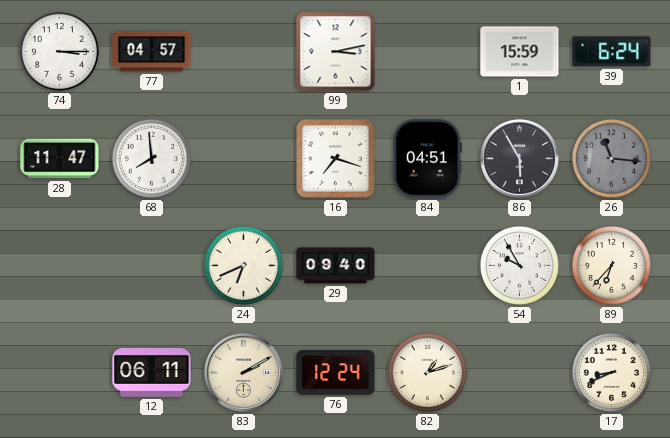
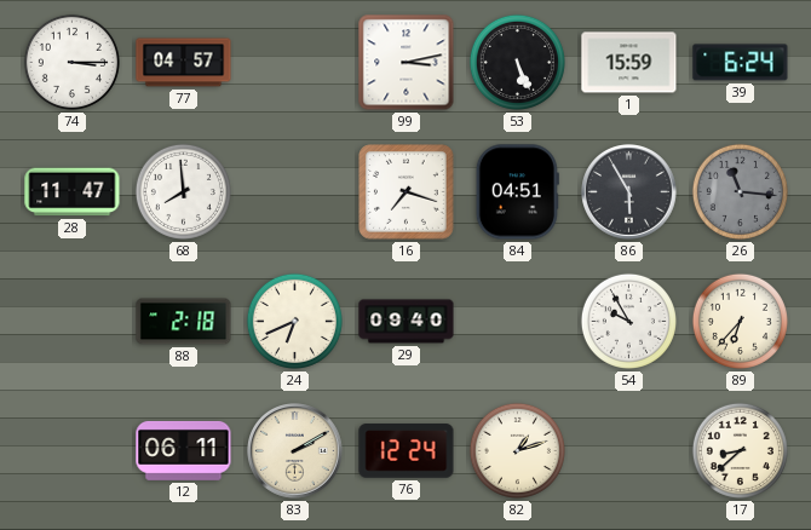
53: none -> 5:26 (517, 62)
88: none -> 2:18 (184, 322)
17: 8:41 -> 8:38 (740, 450)
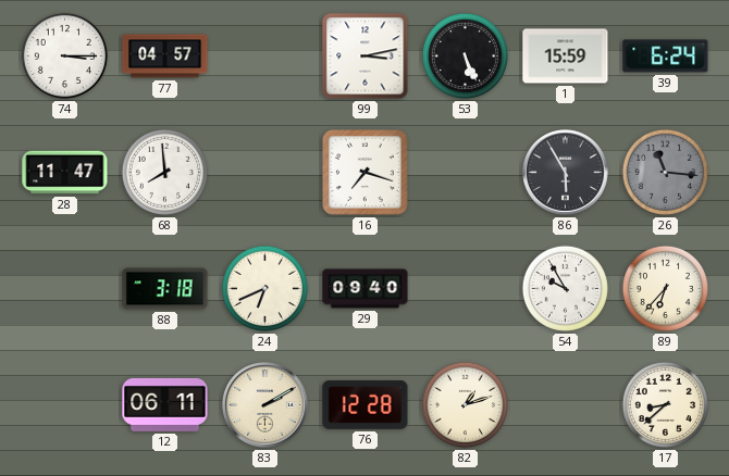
84: 04:51 -> none (517, 192)
88: 2:18 -> 3:18 (165, 289)
76: 12:24 -> 12:28 (366, 405)
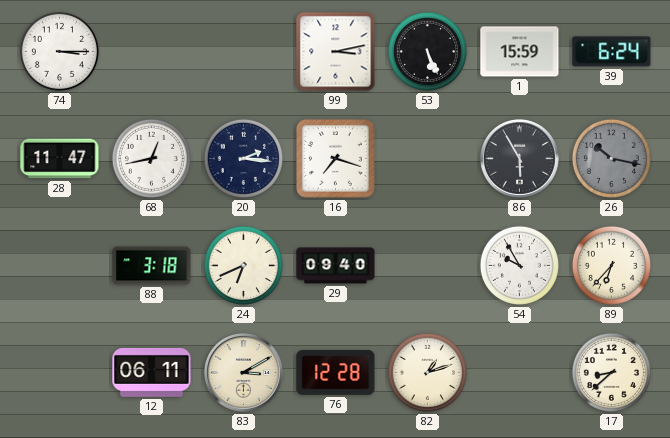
77: 04:57 -> none (165, 57)
68: 7:59 -> 12:43 (151, 158)
20: none -> 2:16 (243, 158)
26: 11:16 -> 10:17 (611, 158)
83: 2:10 -> 3:10 (244, 373)
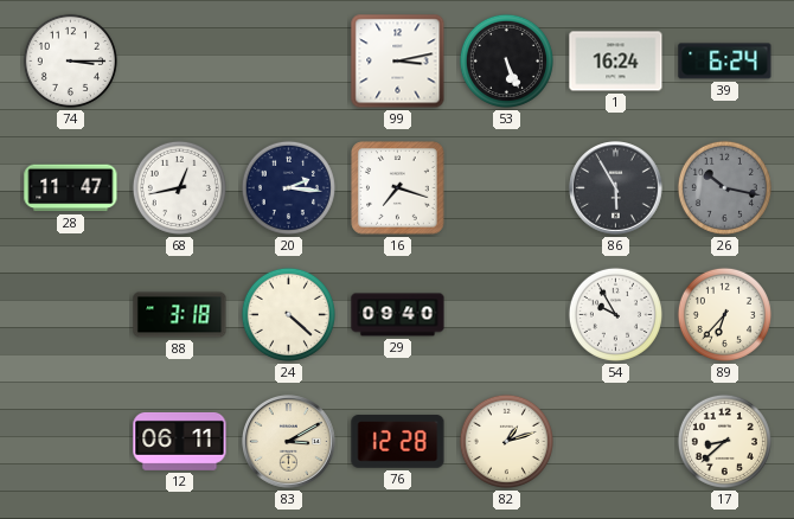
1: 15:59 -> 16:24 (616, 62)
24: 6:41 -> 4:22 (288, 314)
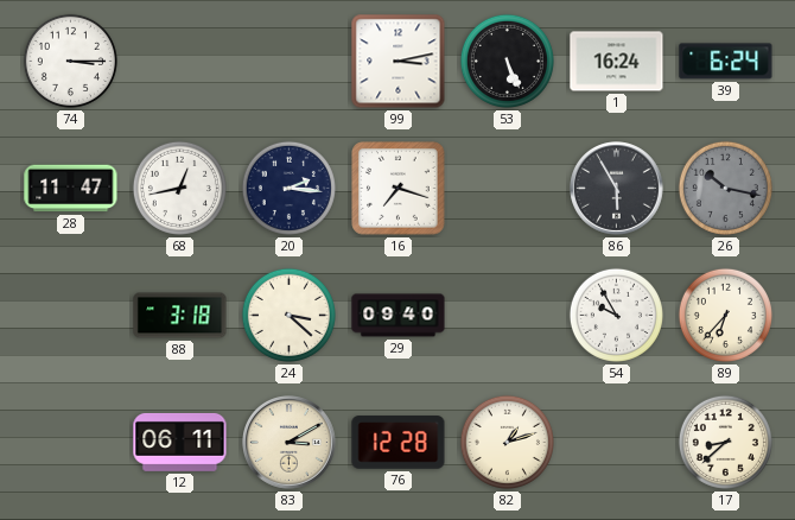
24: 4:22 -> 3:22 (288, 315)
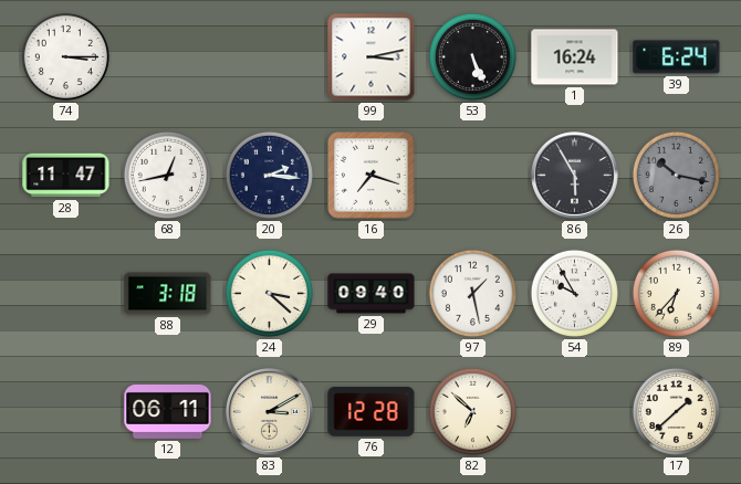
97: none -> 1:28 (472, 293)
82: 1:12 -> 6:52 (472, 411)
17: 8:38 -> 1:38 (676, 411)
